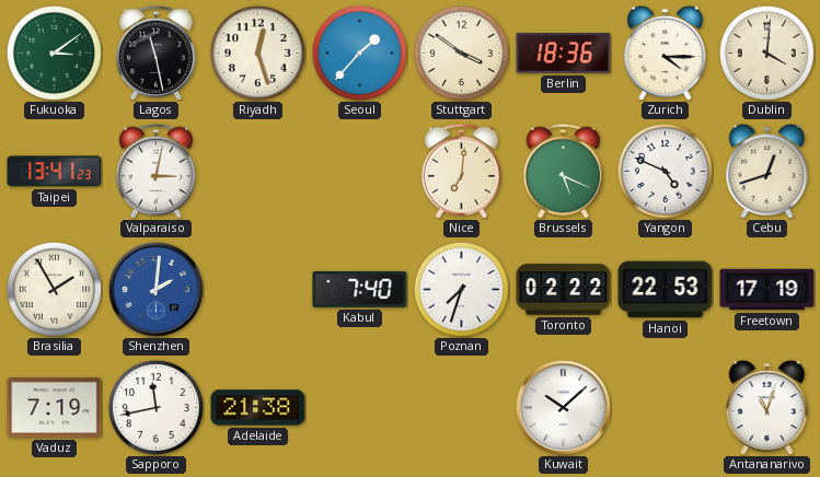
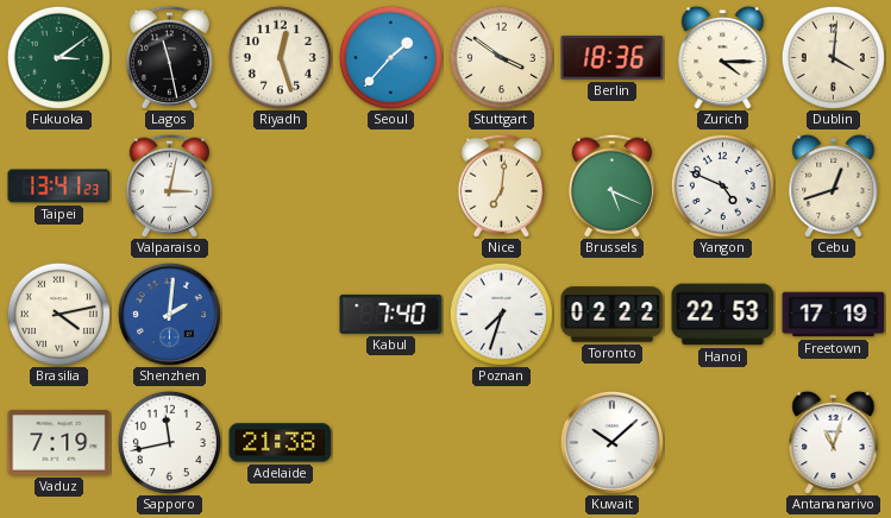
Brasilia: 1:55 -> 4:13 (58, 314)
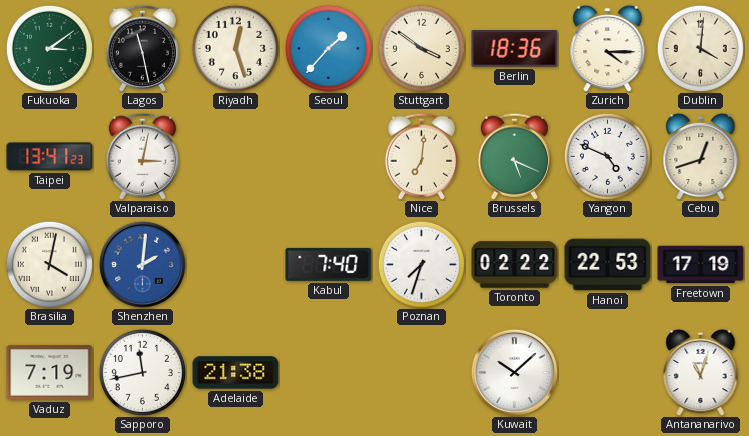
Brasilia: 4:13 -> 4:02 (49, 264)
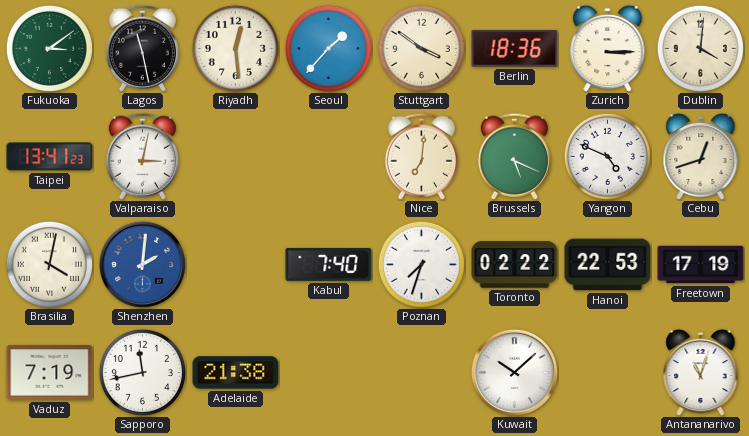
Riyadh: 12:27 -> 12:29 (235, 48)
Zurich: 4:15 -> 3:15 (608, 48)
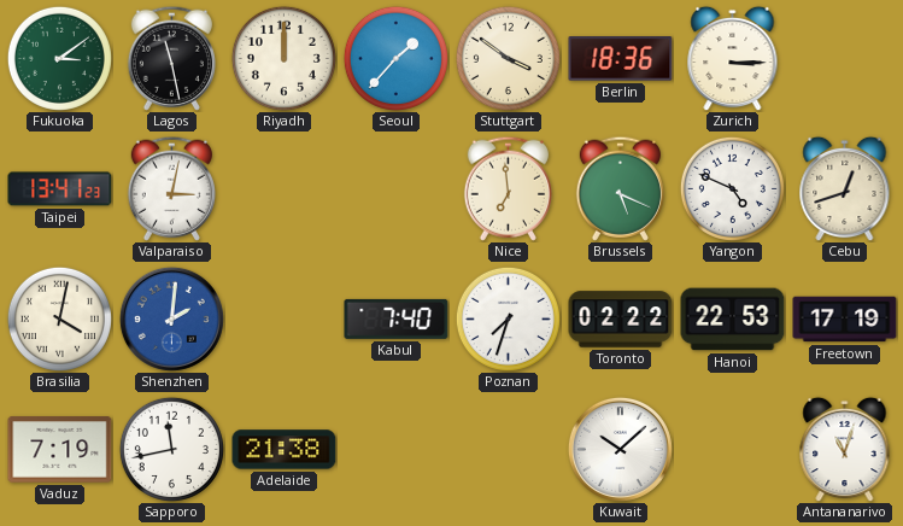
Riyadh: 12:29 -> 12:00 (283, 58)
Dublin: 4:01 -> none (700, 48)
Nice: 7:01 -> 6:59 (508, 188)
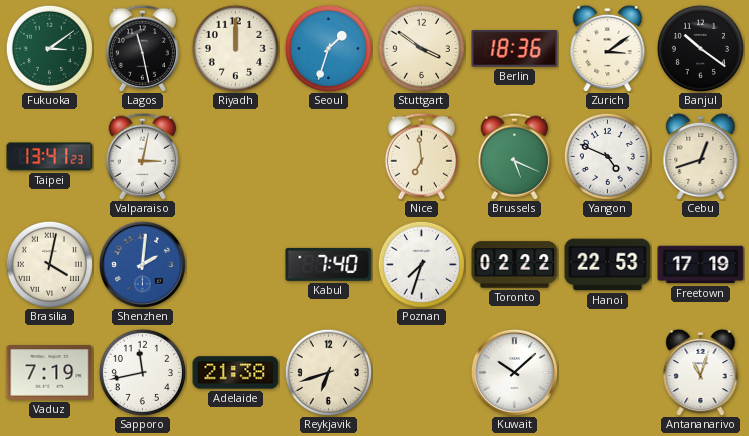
Seoul: 1:37 -> 1:33 (328, 48)
Zurich: 3:15 -> 3:09 (608, 48)
Banjul: none -> 10:21 (700, 48)
Reykjavik: none -> 6:42 (328, 372)
